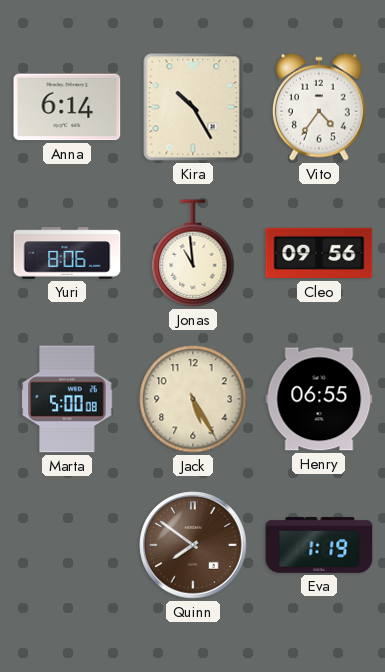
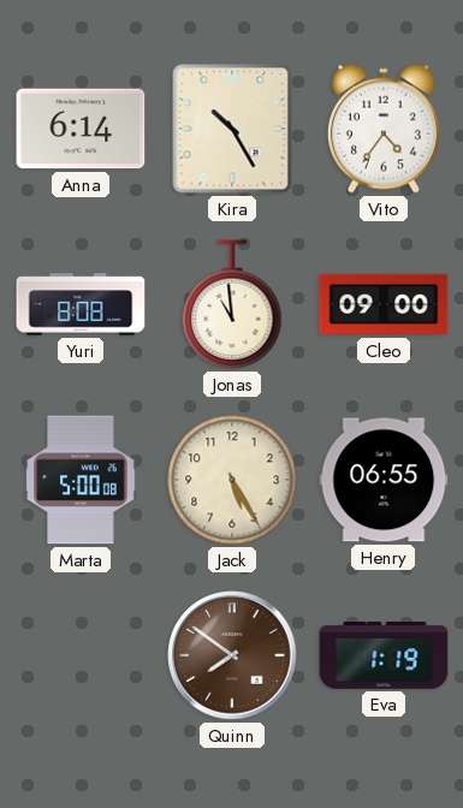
Yuri: 8:06 -> 8:08 (81, 304)
Cleo: 09:56 -> 09:00 (384, 304)
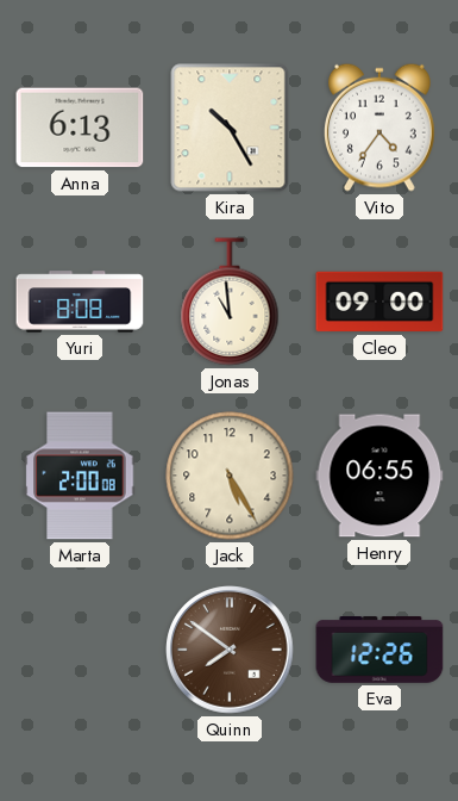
Anna: 6:14 -> 6:13 (80, 128)
Marta: 5:00 -> 2:00 (80, 476)
Eva: 1:19 -> 12:26 (379, 651)
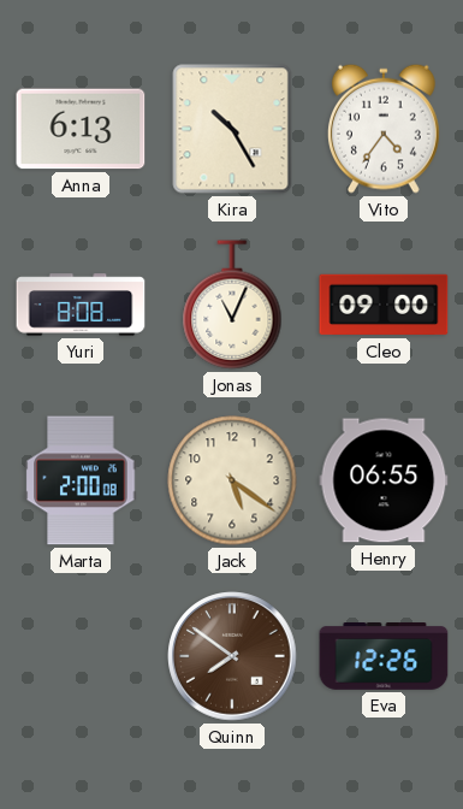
Jonas: 10:59 -> 11:04 (232, 305)
Jack: 5:25 -> 5:21 (232, 480)
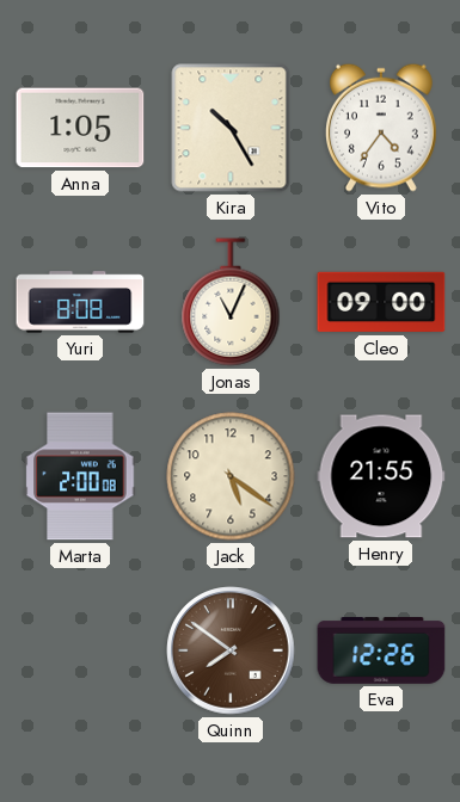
Anna: 6:13 -> 1:05 (80, 128)
Henry: 06:55 -> 21:55 (381, 476)
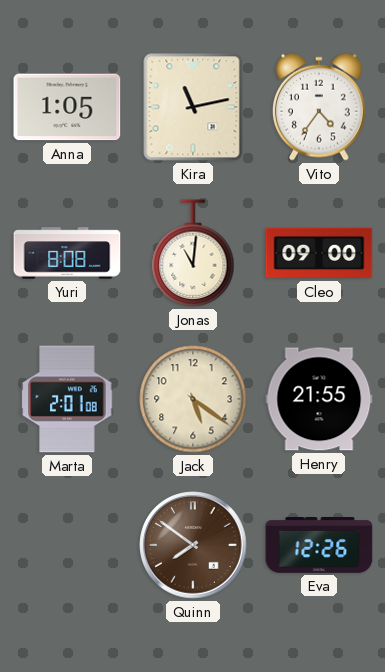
Kira: 10:25 -> 11:13 (193, 107)
Jonas: 11:04 -> 11:01 (193, 253)
Marta: 2:00 -> 2:01 (67, 399)
